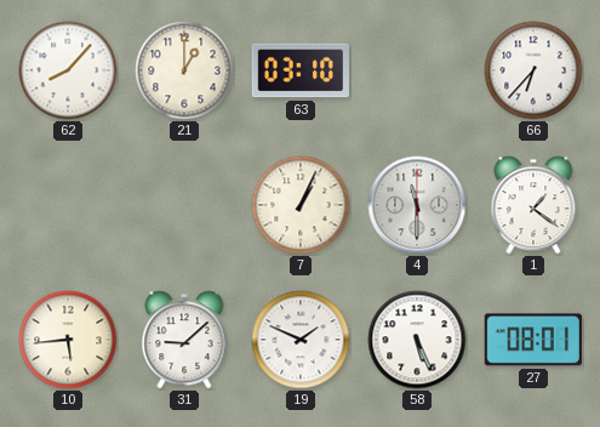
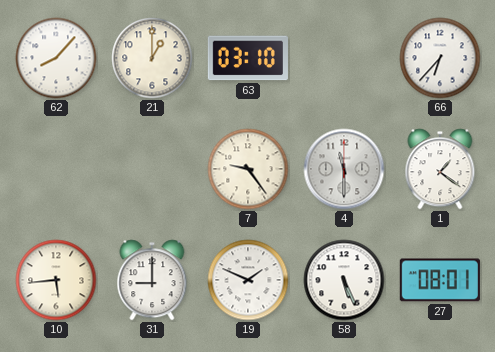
7: 1:04 -> 9:24 (248, 169)
31: 9:08 -> 9:00 (152, 280)
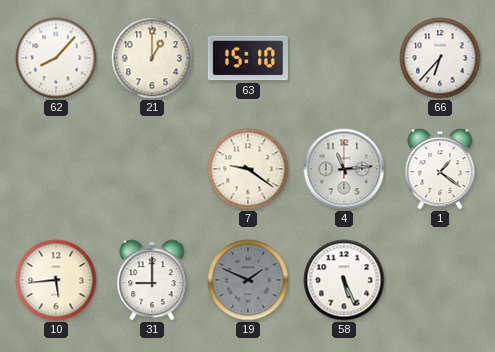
63: 03:10 -> 15:10 (248, 58)
7: 9:24 -> 9:21 (248, 169)
4: 11:30 -> 11:14 (344, 169)
19 dial: white -> grey (248, 280)
27: 08:01 -> none (440, 280)
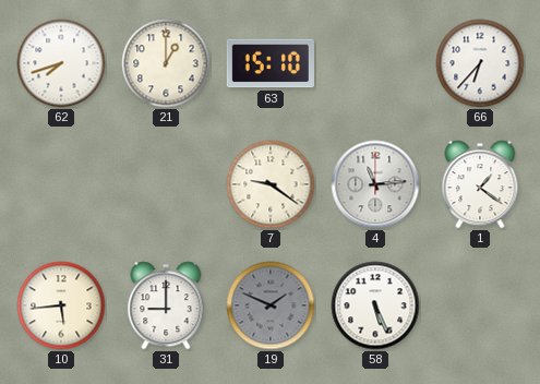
62: 8:07 -> 7:42 (61, 63)
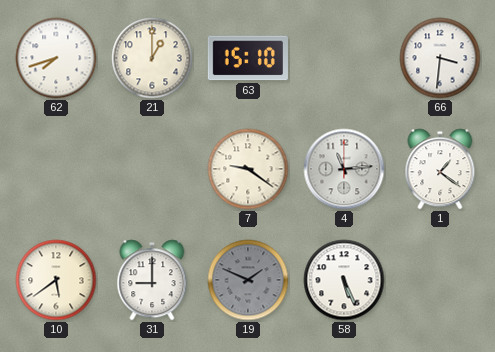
66: 6:37 -> 3:31 (440, 58)
10: 5:44 -> 5:39 (56, 280)
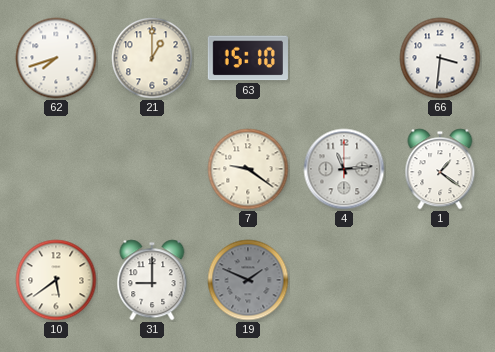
58: 5:26 -> none (344, 280)
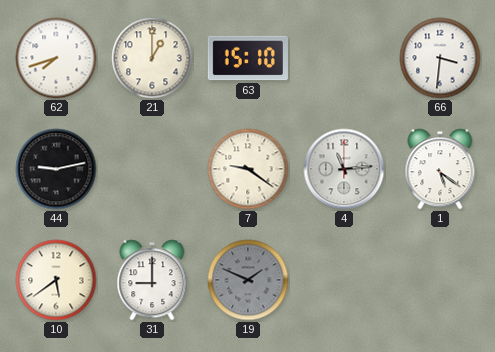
44: none -> 9:13 (56, 169)
1: 1:21 -> 5:21 (440, 169)
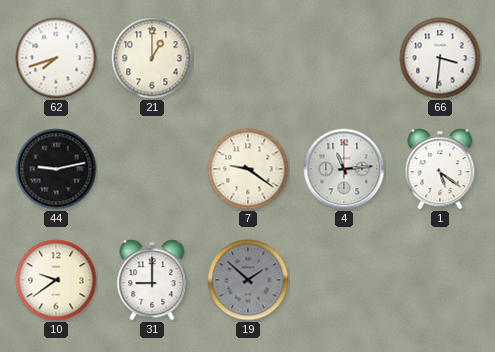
63: 15:10 -> none (248, 58)
10: 5:39 -> 9:39 (56, 280)
19: 1:49 -> 1:52 (248, 280)
